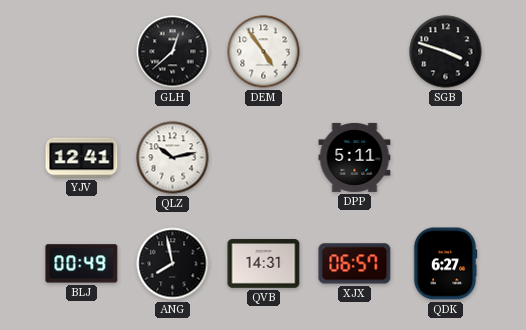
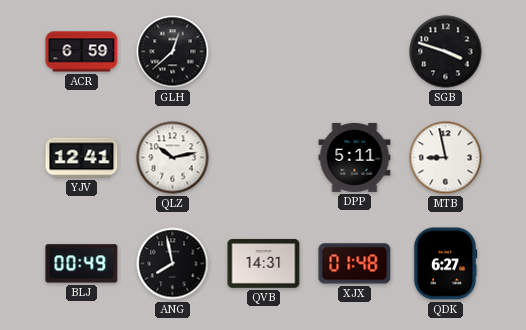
ACR: none -> 6:59 (82, 52)
DEM: 4:54 -> none (264, 52)
MTB: none -> 8:58 (446, 158)
XJX: 06:57 -> 01:48 (355, 264)
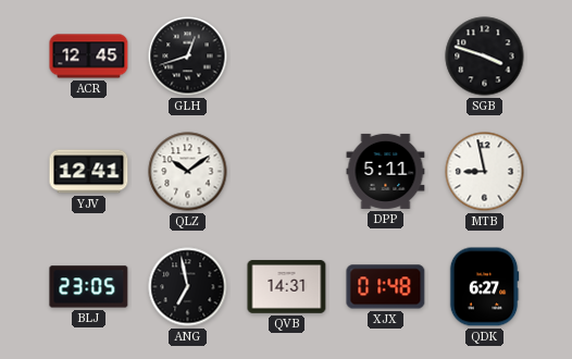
ACR: 6:59 -> 12:45 (89, 57)
GLH: 12:38 -> 12:42 (188, 57)
QLZ: 10:13 -> 10:09 (188, 172)
BLJ: 00:49 -> 23:05 (89, 287)
ANG: 7:58 -> 6:58 (188, 287)
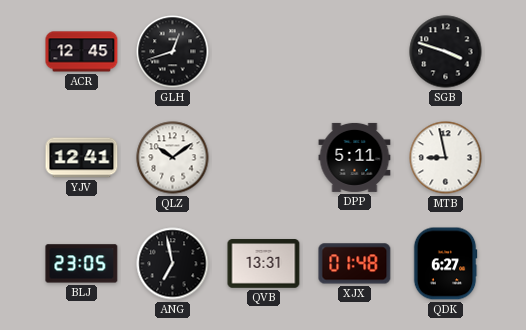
QVB: 14:31 -> 13:31 (264, 264)
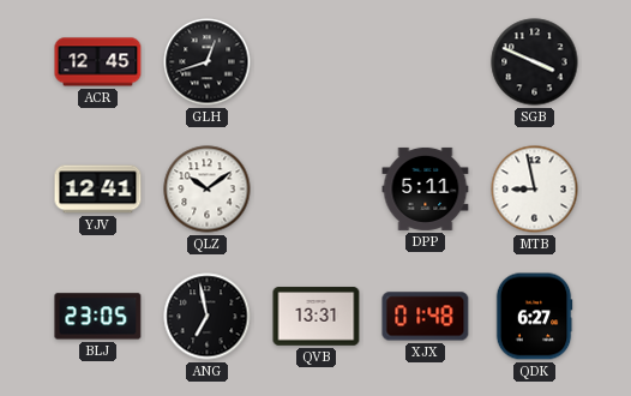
SGB: 3:48 -> 3:49 (535, 62)
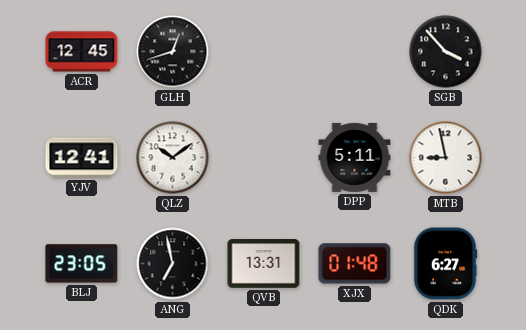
SGB: 3:49 -> 3:53 (446, 52)
